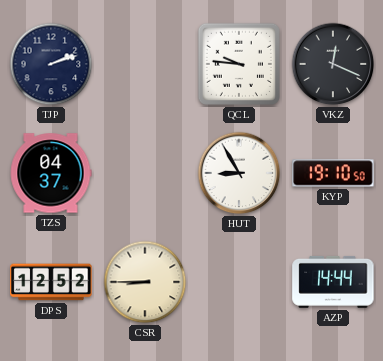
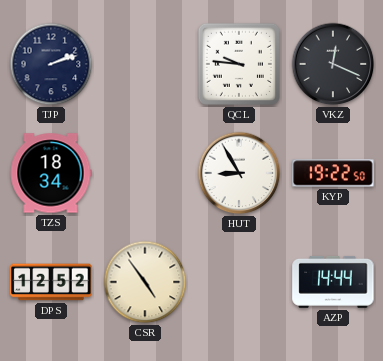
TZS: 04:37 -> 18:34 (51, 173)
KYP: 19:10 -> 19:22 (333, 173)
CSR: 8:45 -> 4:54 (145, 282)
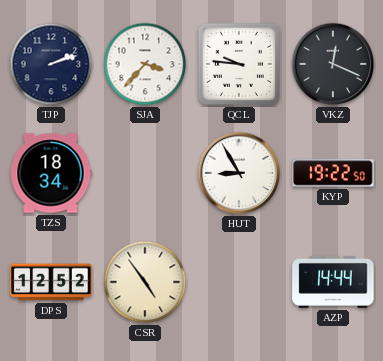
SJA: none -> 3:37 (145, 64)
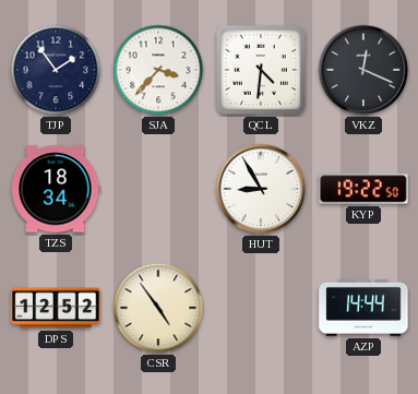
TJP: 2:12 -> 1:54 (56, 70)
QCL: 9:46 -> 4:31 (261, 70)
